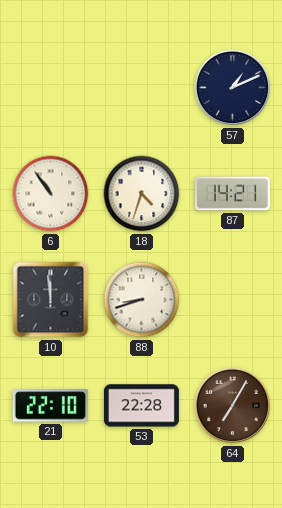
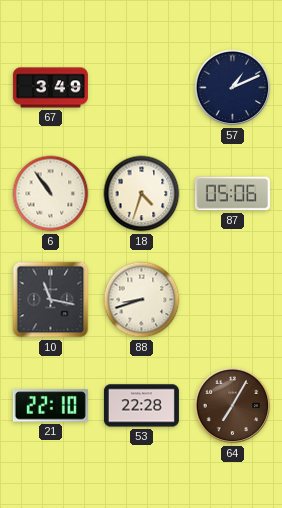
67: none -> 3:49 (50, 88)
87: 14:21 -> 05:06 (232, 194)
10: 11:59 -> 11:17 (51, 300)
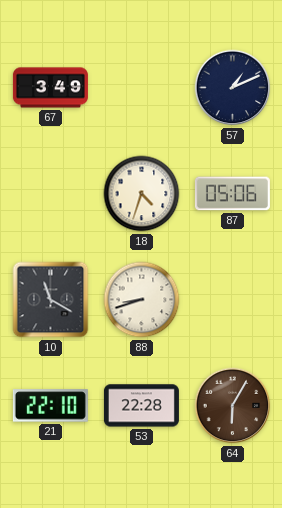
6: 10:54 -> none (51, 194)
10: 11:17 -> 11:20 (51, 300)
64: 7:05 -> 6:05 (233, 406)
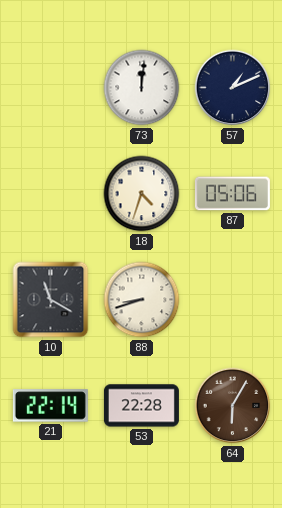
67: 3:49 -> none (50, 88)
73: none -> 12:01 (142, 88)
21: 22:10 -> 22:14 (50, 406)
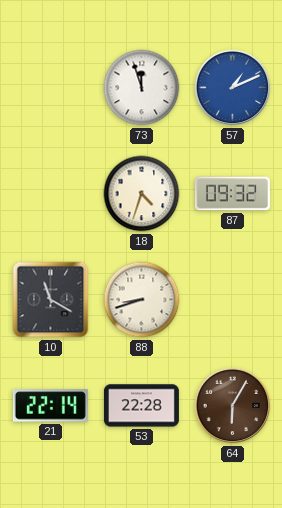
73: 12:01 -> 11:57 (142, 88)
57 dial: navy -> blue (233, 88)
87: 05:06 -> 09:32 (232, 194)
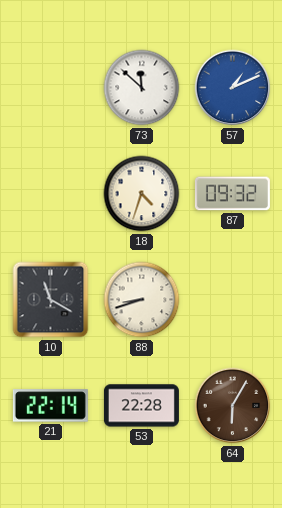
73: 11:57 -> 11:52 (142, 88)
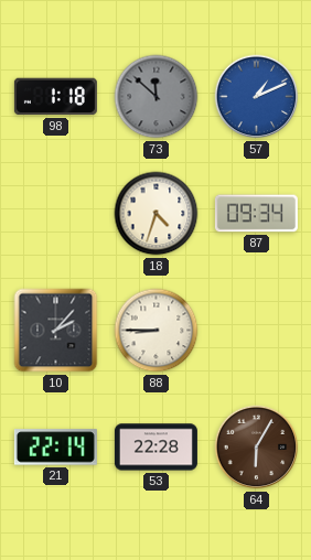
98: none -> 1:18 (55, 97)
73 dial: white -> grey (157, 97)
87: 09:32 -> 09:34 (256, 214)
10: 11:20 -> 2:07 (56, 331)
88: 8:42 -> 8:45 (157, 331)
